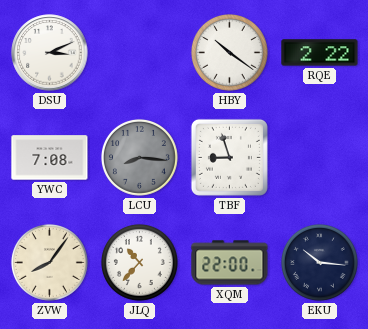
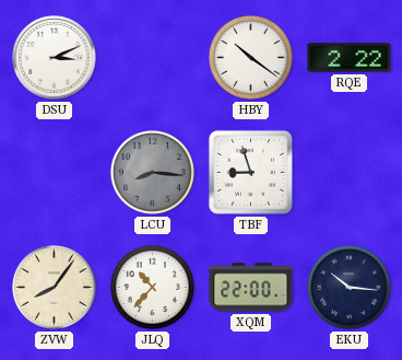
YWC: 7:08 -> none (50, 158)
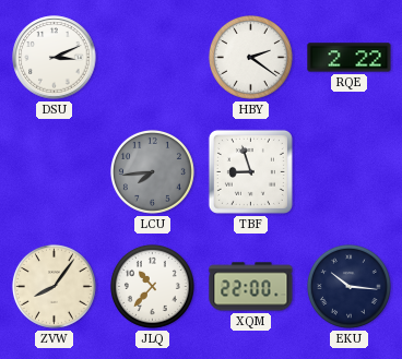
HBY: 10:21 -> 2:21 (250, 57)
LCU: 8:16 -> 7:44 (152, 171)
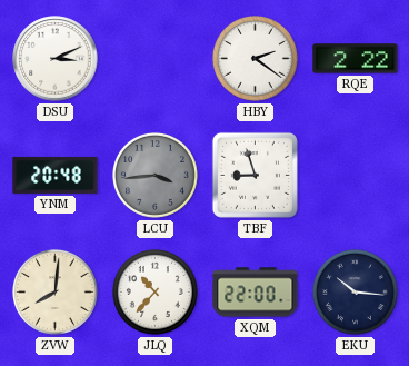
YNM: none -> 20:48 (56, 175)
LCU: 7:44 -> 3:44 (154, 175)
ZVW: 8:06 -> 8:01 (54, 291)
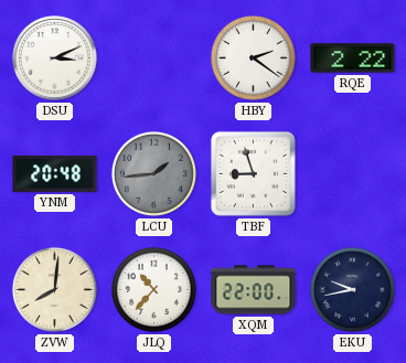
LCU: 3:44 -> 1:44 (153, 173)
EKU: 10:16 -> 9:43 (352, 289)
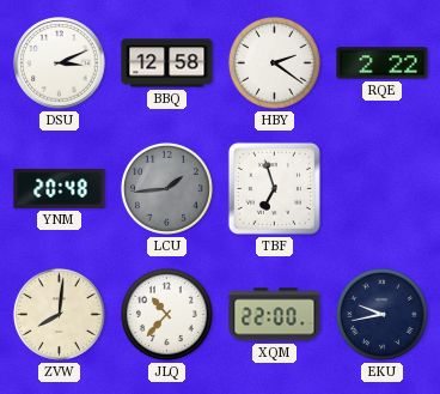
BBQ: none -> 12:58 (167, 63)
TBF: 8:57 -> 6:57 (274, 188)
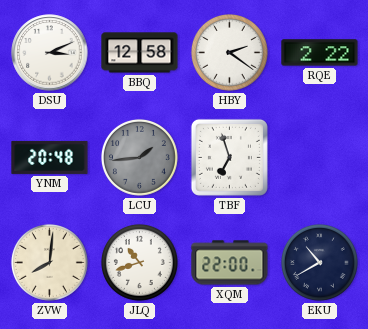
JLQ: 10:37 -> 10:42 (139, 262)
EKU: 9:43 -> 10:40 (319, 262)
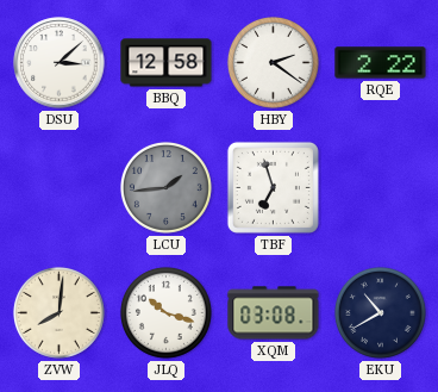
DSU: 3:11 -> 3:08 (60, 63)
YNM: 20:48 -> none (50, 157)
JLQ: 10:42 -> 10:18 (165, 312)
XQM: 22:00 -> 03:08 (274, 313)
